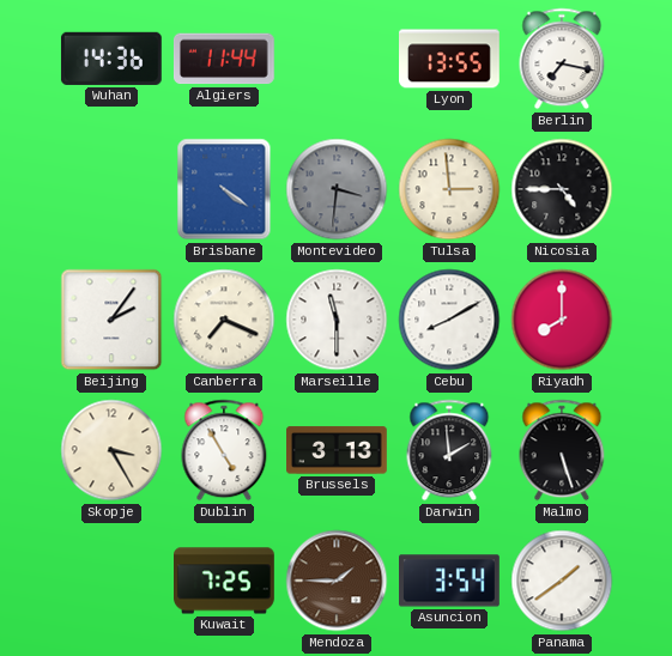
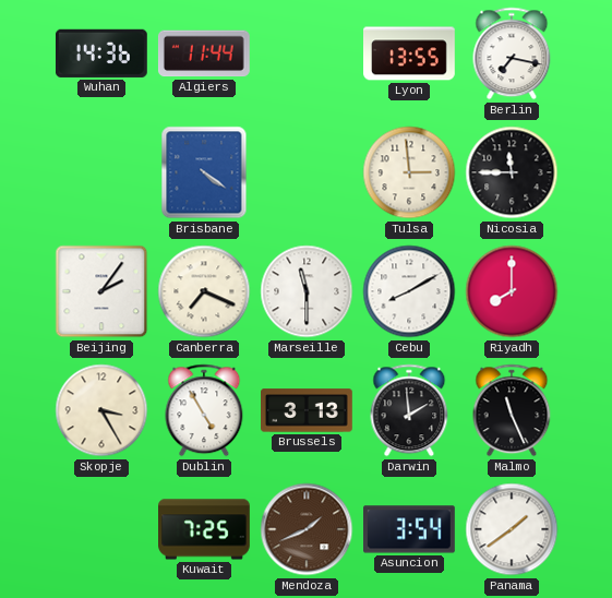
Montevideo: 3:31 -> none (337, 189)
Nicosia: 4:45 -> 11:45 (512, 172)
Malmo: 5:27 -> 11:26 (512, 410)
Mendoza: 1:45 -> 1:41 (307, 529)
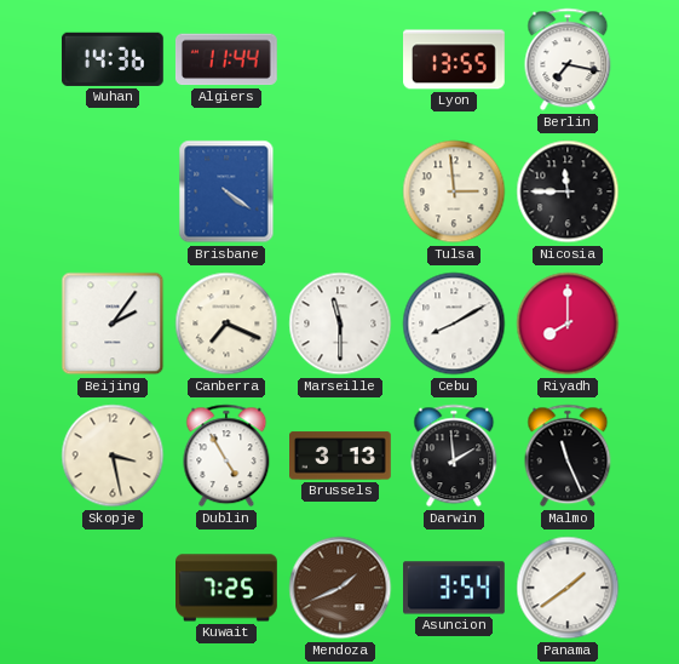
Skopje: 3:25 -> 3:28 (113, 456)
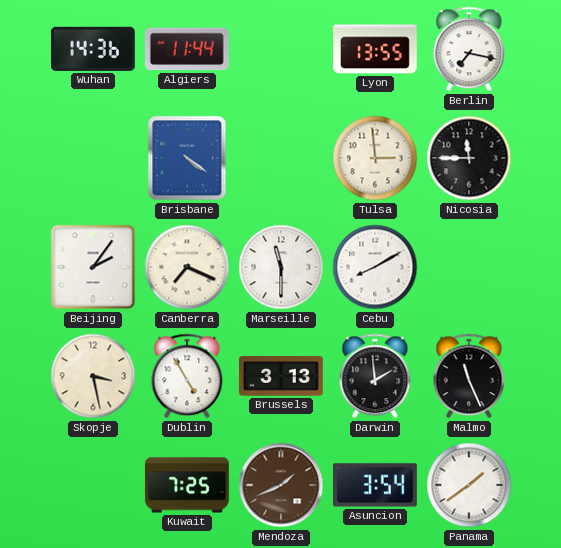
Riyadh: 8:00 -> none (568, 324)
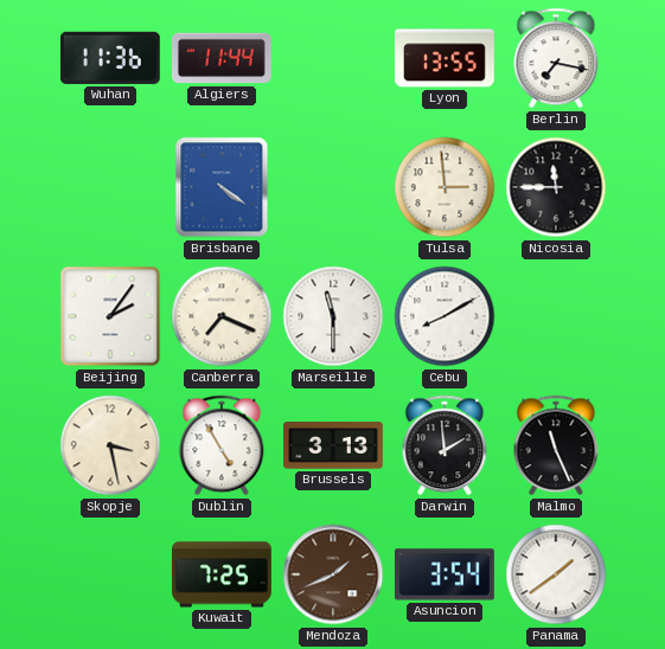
Wuhan: 14:36 -> 11:36 (110, 58)
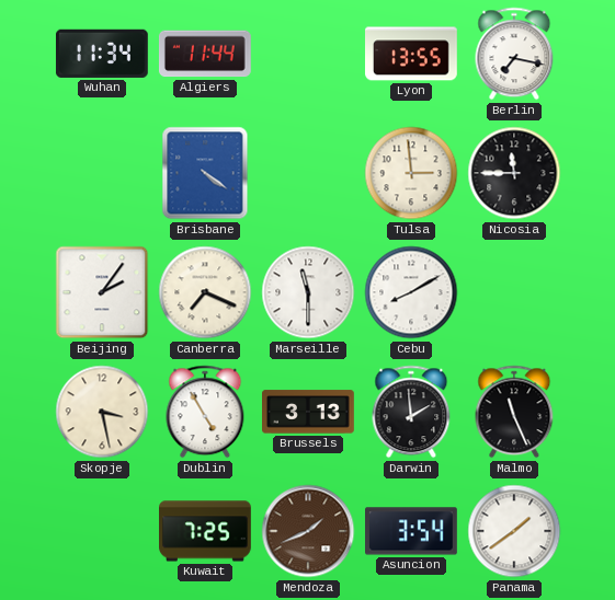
Wuhan: 11:36 -> 11:34 (102, 54)
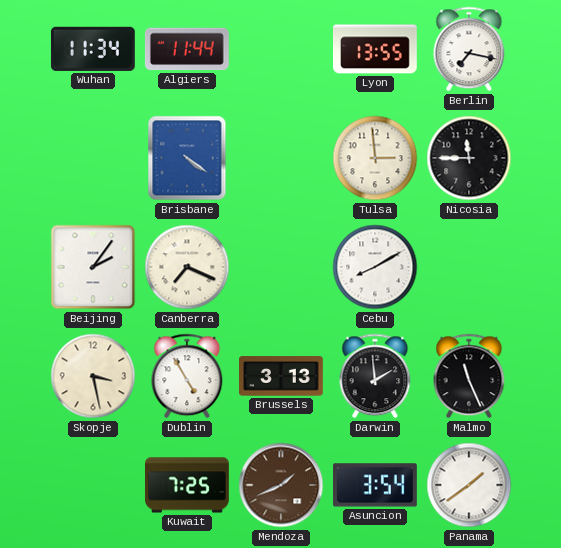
Marseille: 11:30 -> none (308, 292)
